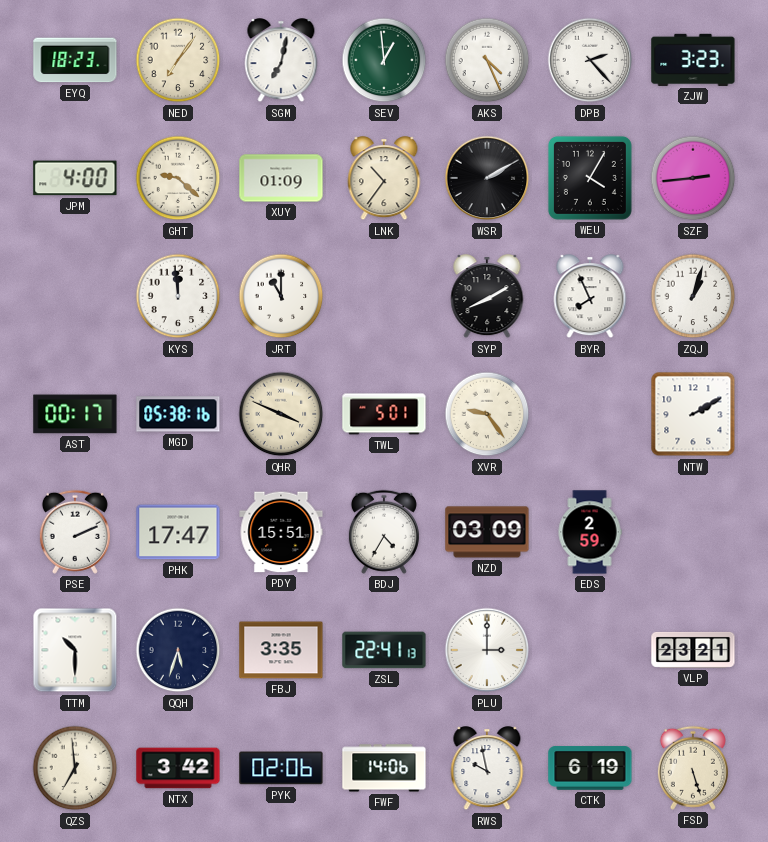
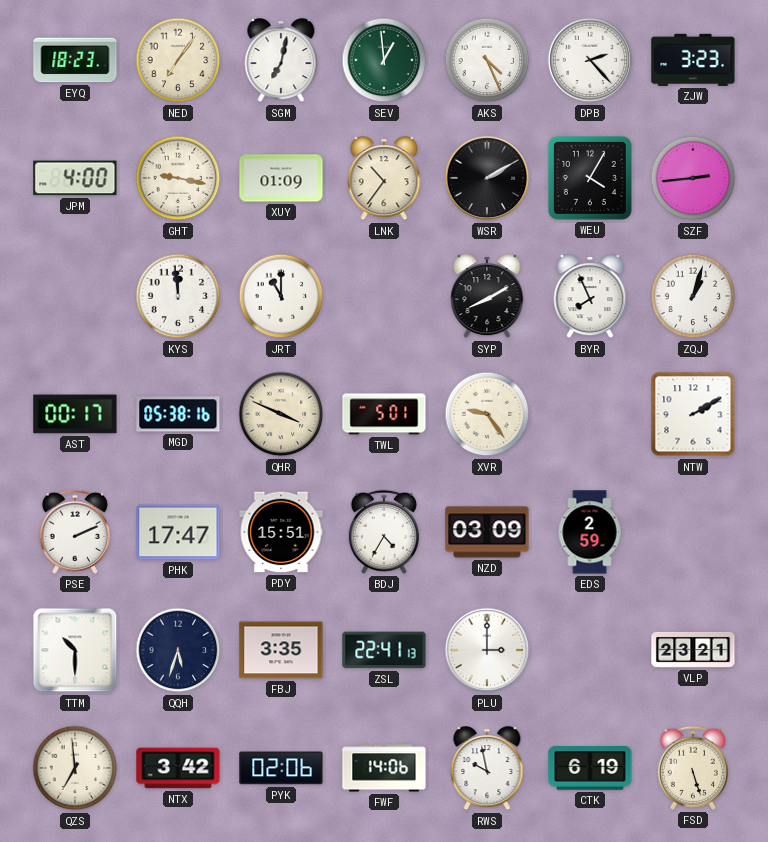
GHT: 9:22 -> 9:17 (178, 178)
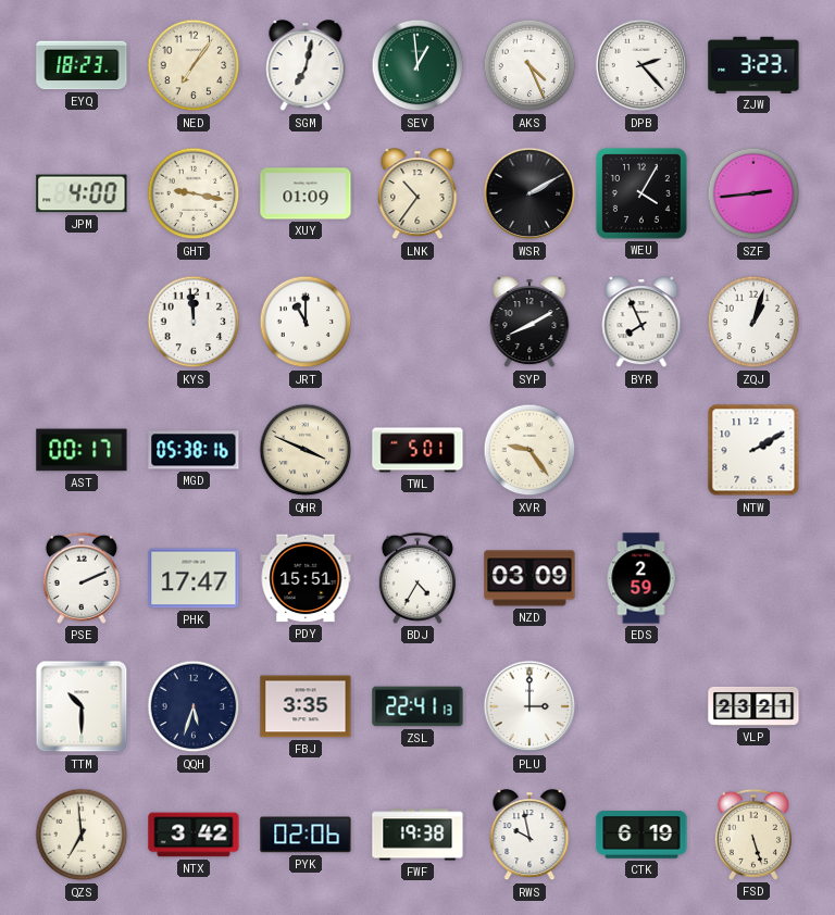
FWF: 14:06 -> 19:38 (417, 835)
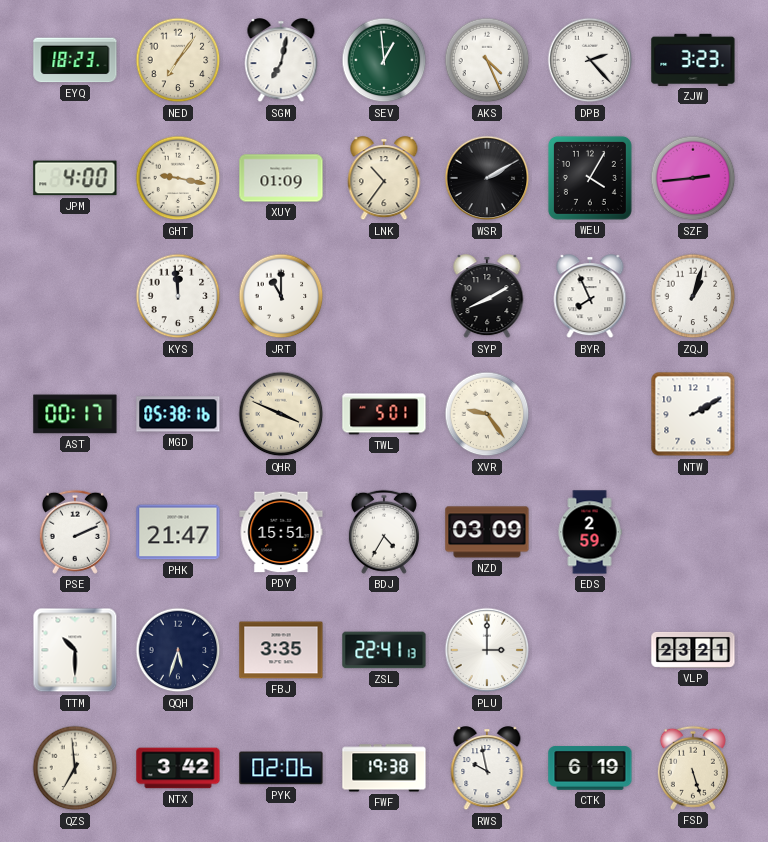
PHK: 17:47 -> 21:47 (178, 532)
